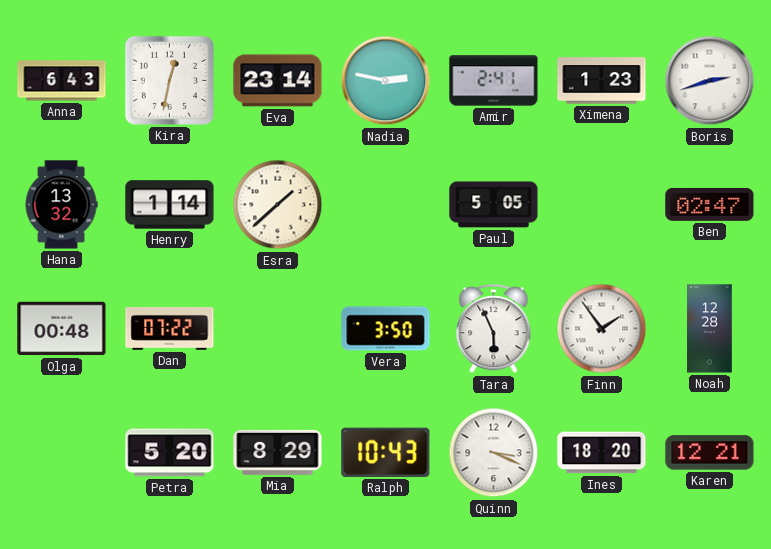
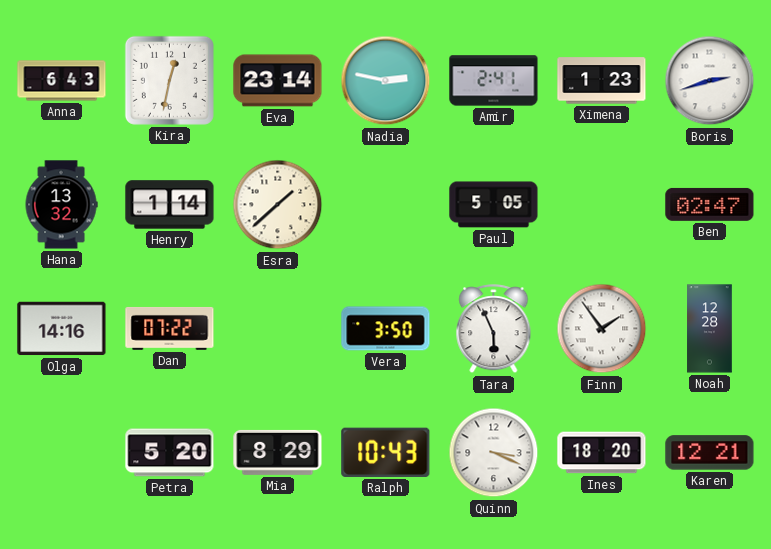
Olga: 00:48 -> 14:16 (62, 329)
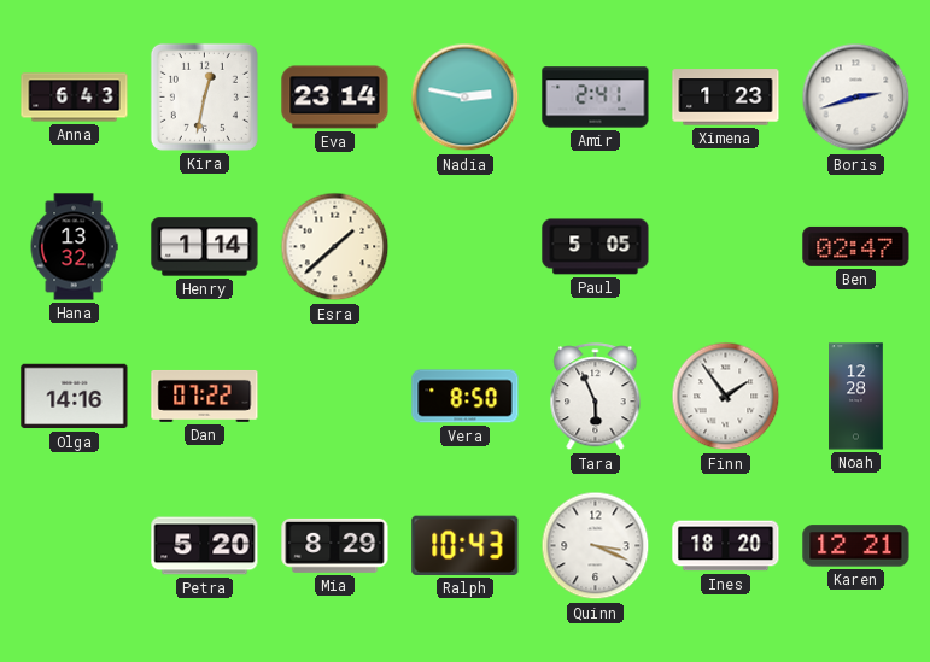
Vera: 3:50 -> 8:50 (466, 397)
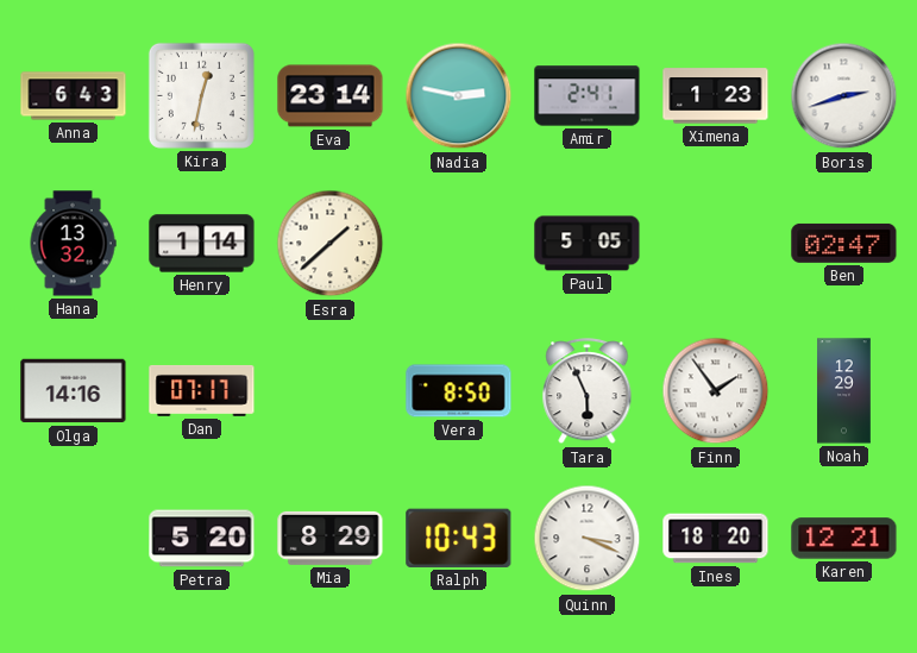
Dan: 07:22 -> 07:17 (202, 390)
Noah: 12:28 -> 12:29 (844, 391)
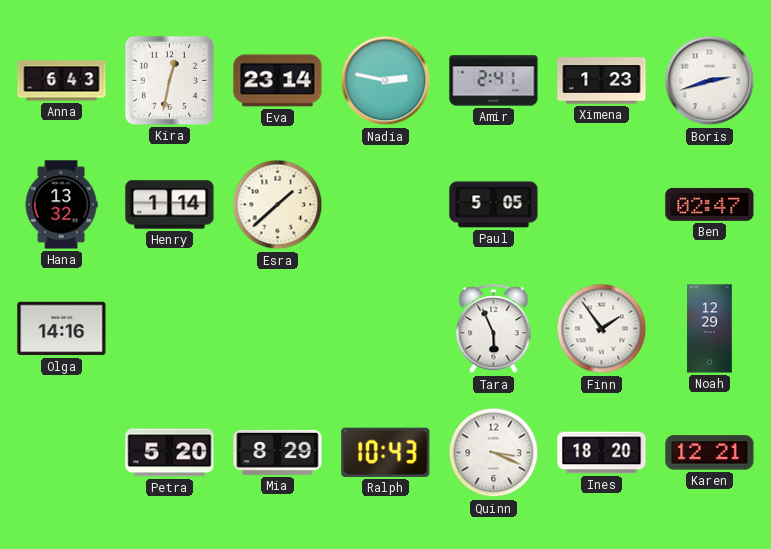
Dan: 07:17 -> none (202, 390)
Vera: 8:50 -> none (459, 391)
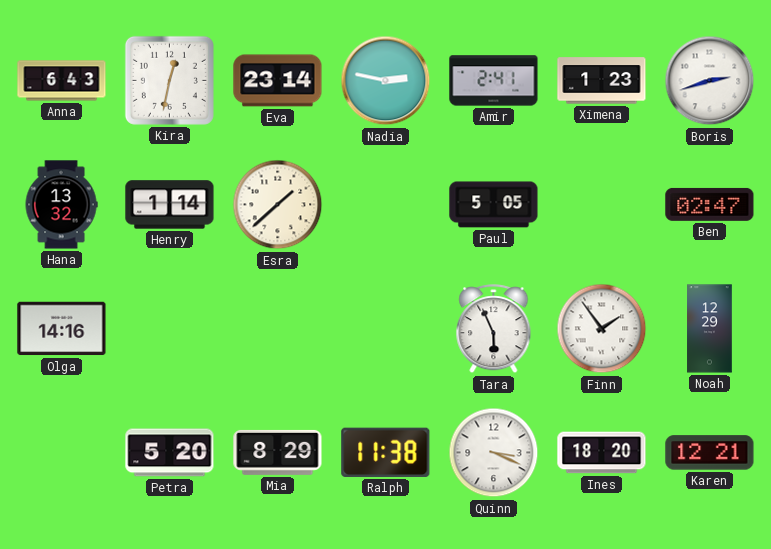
Ralph: 10:43 -> 11:38 (386, 452)
